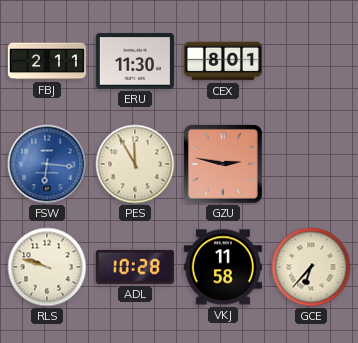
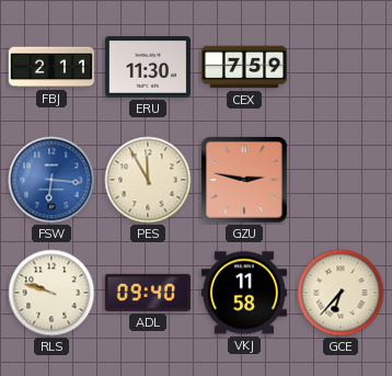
CEX: 8:01 -> 7:59 (243, 67)
ADL: 10:28 -> 09:40 (148, 293)
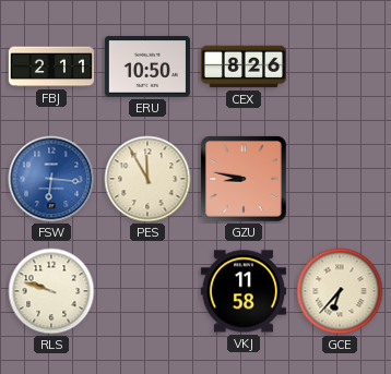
ERU: 11:30 -> 10:50 (147, 67)
CEX: 7:59 -> 8:26 (242, 67)
GZU: 2:47 -> 8:47 (244, 179)
ADL: 09:40 -> none (148, 293)
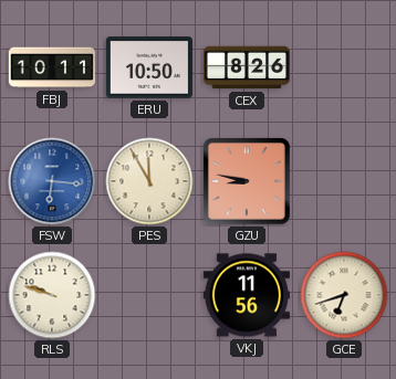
FBJ: 2:11 -> 10:11 (52, 67)
VKJ: 11:58 -> 11:56 (247, 295)
GCE: 6:37 -> 6:42 (344, 295)
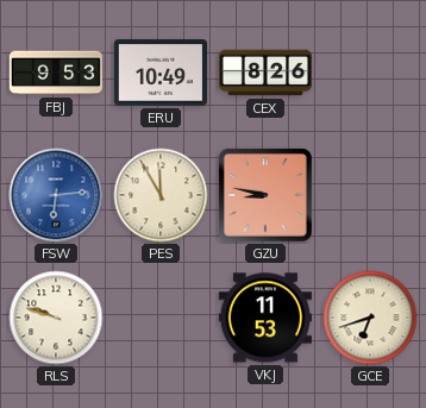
FBJ: 10:11 -> 9:53 (56, 73)
ERU: 10:50 -> 10:49 (161, 73)
FSW: 6:16 -> 6:14 (56, 195)
VKJ: 11:56 -> 11:53 (265, 318)
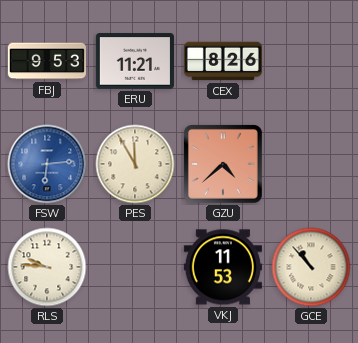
ERU: 10:49 -> 11:21 (135, 61)
GZU: 8:47 -> 4:38 (223, 164)
RLS: 9:48 -> 9:46 (47, 267)
GCE: 6:42 -> 10:53 (311, 267)
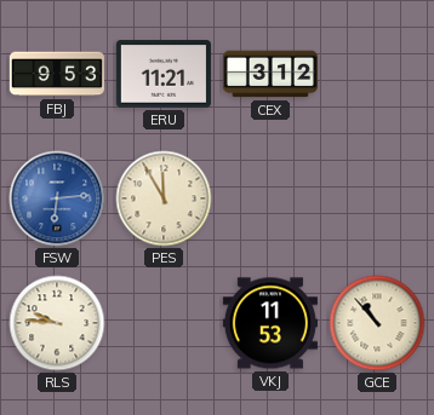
CEX: 8:26 -> 3:12 (269, 74)
GZU: 4:38 -> none (223, 164)
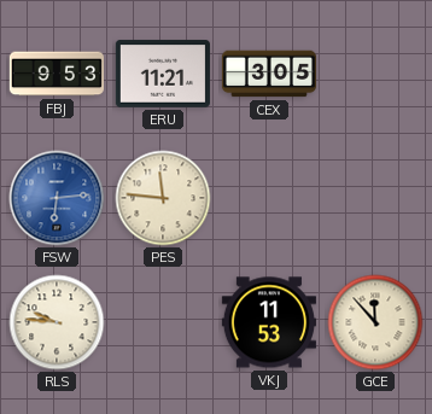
CEX: 3:12 -> 3:05 (268, 74)
PES: 11:55 -> 11:46 (163, 198)
GCE: 10:53 -> 11:53 (375, 322)
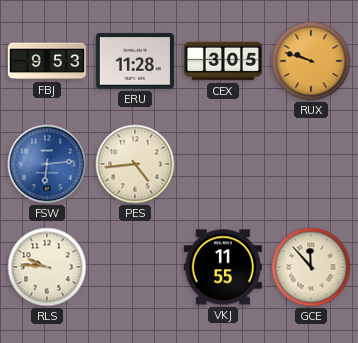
ERU: 11:21 -> 11:28 (135, 61)
RUX: none -> 9:48 (311, 61)
PES: 11:46 -> 4:44 (135, 164)
VKJ: 11:53 -> 11:55 (223, 267)
